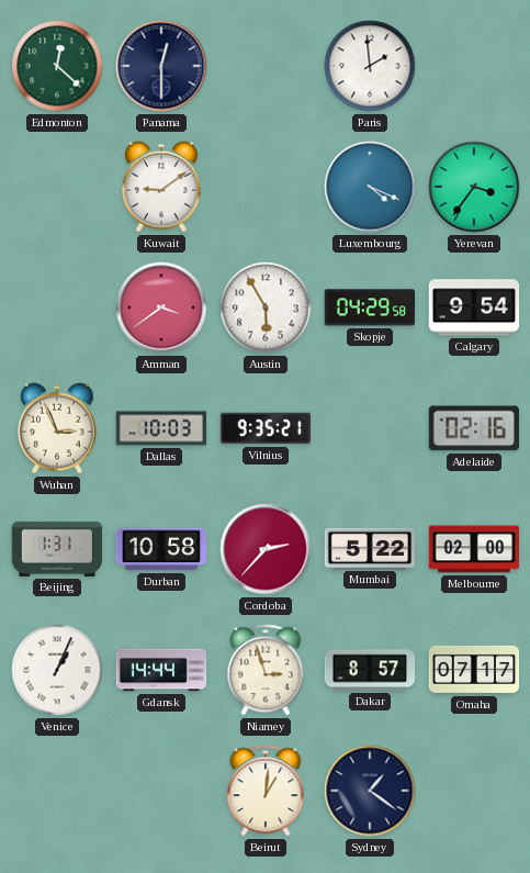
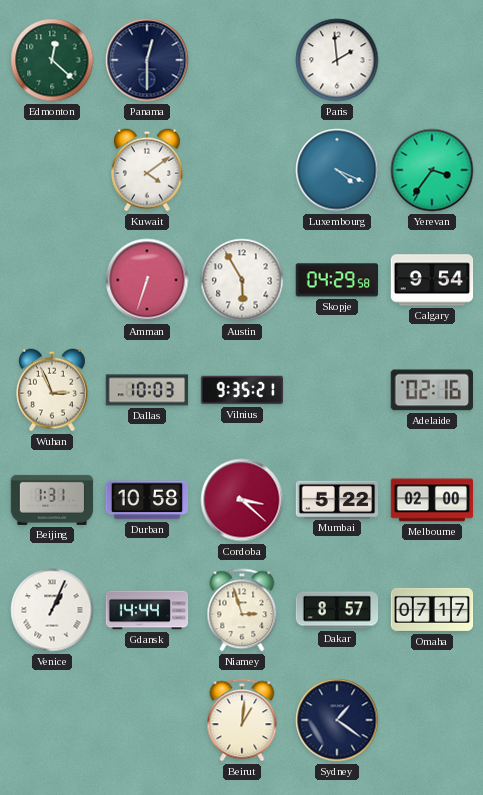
Kuwait: 9:09 -> 4:09 (148, 170)
Amman: 3:39 -> 6:33 (147, 280)
Cordoba: 2:37 -> 3:22 (242, 500)
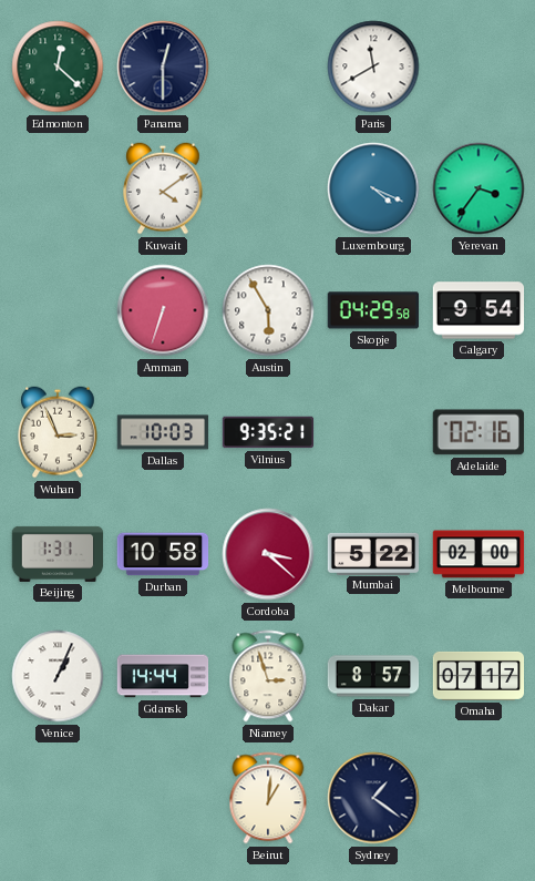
Paris: 1:59 -> 11:40 (373, 66)
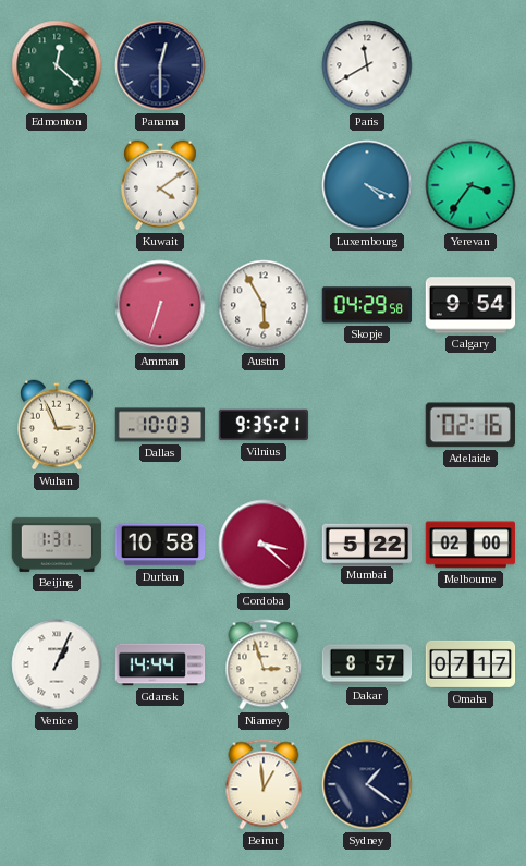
Beirut: 1:01 -> 12:59 (264, 784)
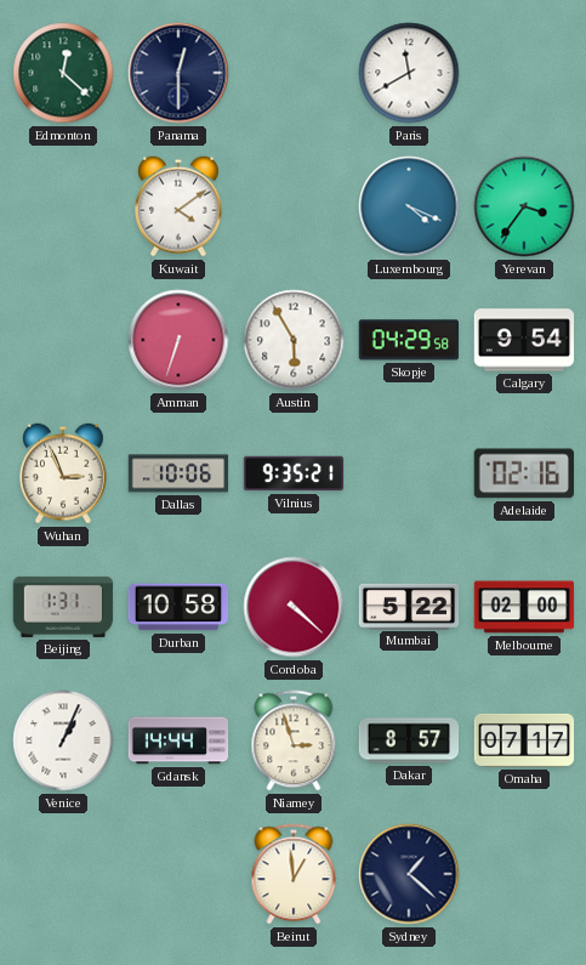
Dallas: 10:03 -> 10:06 (178, 473)
Cordoba: 3:22 -> 4:22 (294, 607)
Sydney: 1:21 -> 1:22 (409, 874)
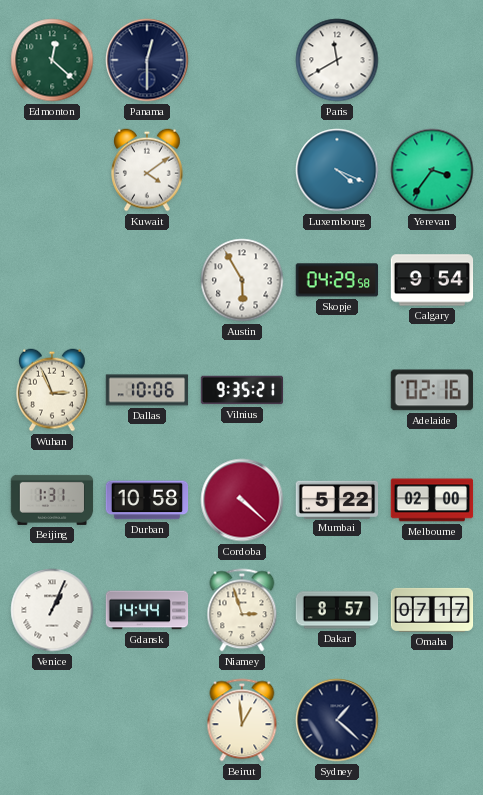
Amman: 6:33 -> none (178, 340)
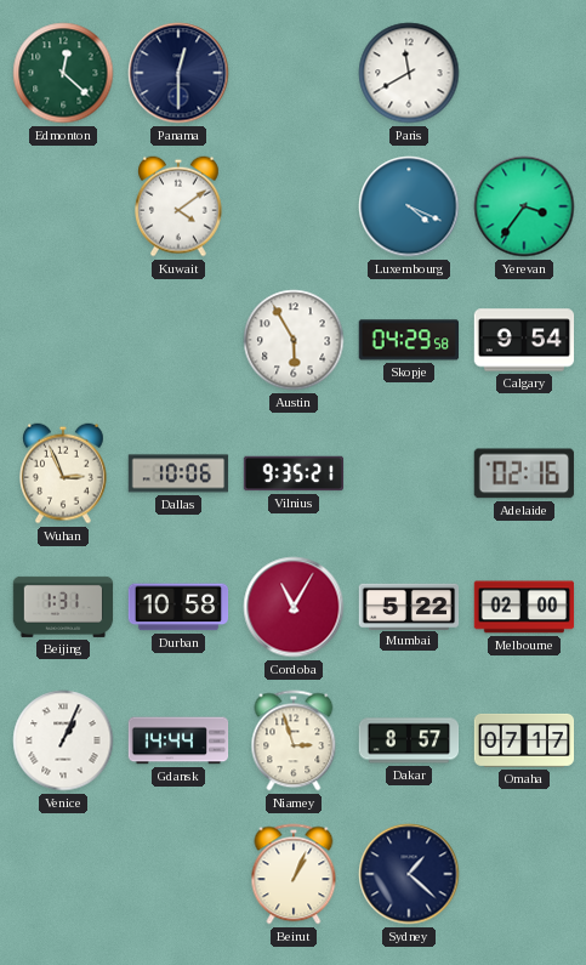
Cordoba: 4:22 -> 11:05 (294, 607)
Beirut: 12:59 -> 1:04 (294, 874)
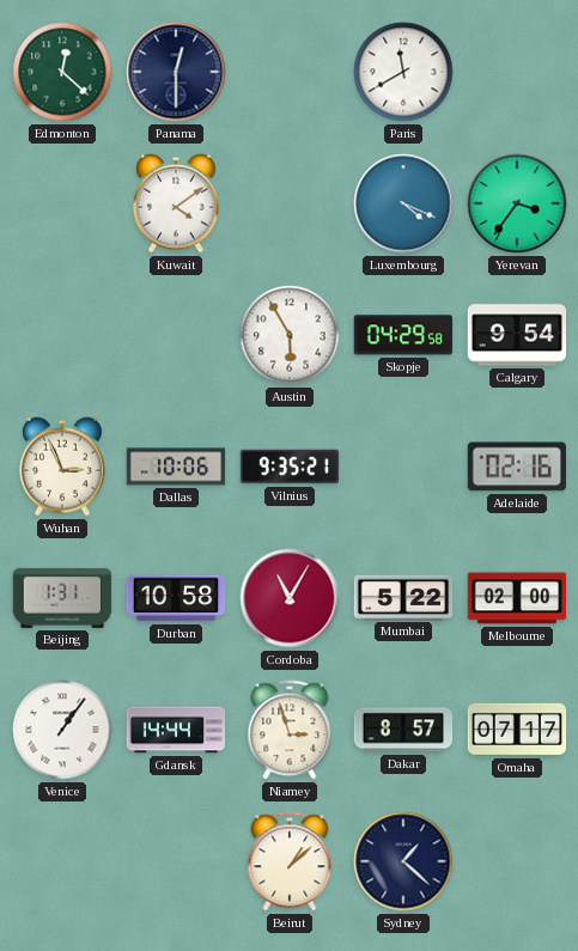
Venice: 1:04 -> 1:06 (62, 730)
Beirut: 1:04 -> 1:08 (290, 861)
